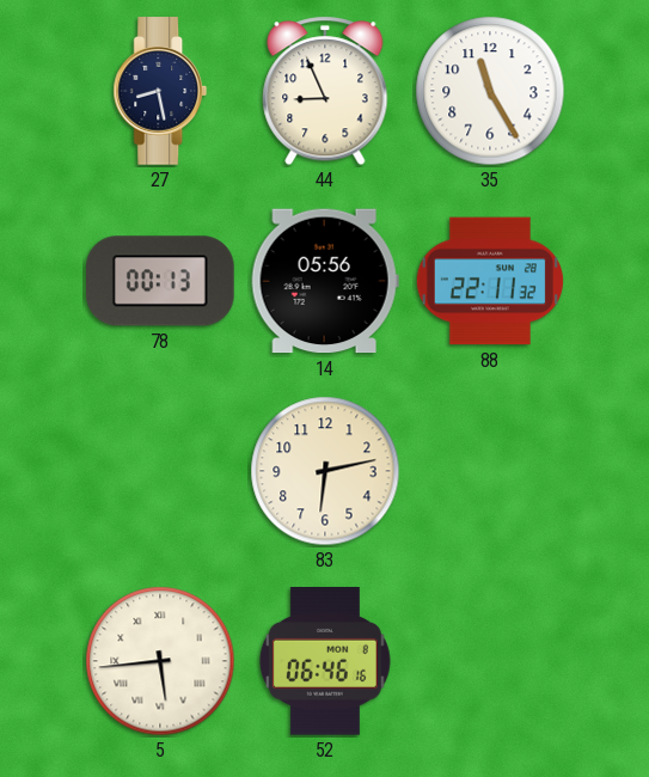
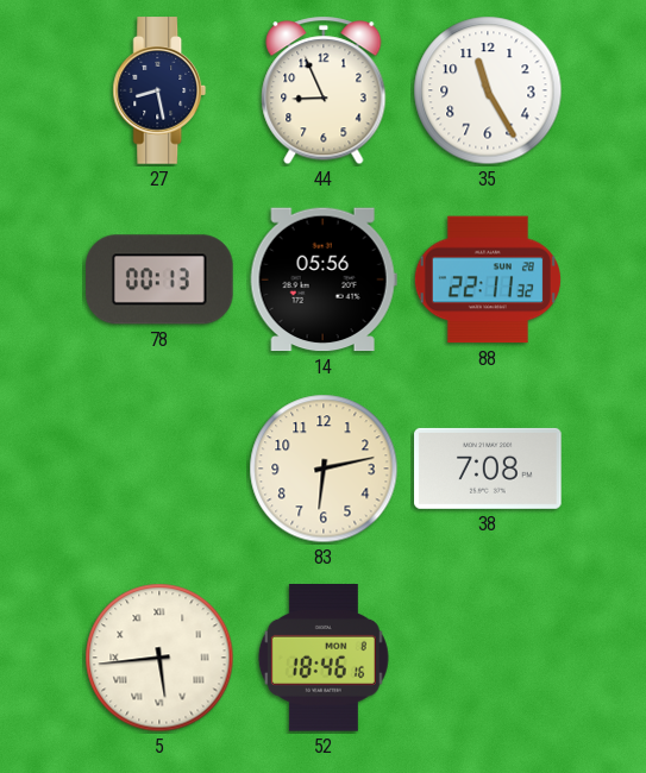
38: none -> 7:08 (488, 469)
52: 06:46 -> 18:46 (324, 659)
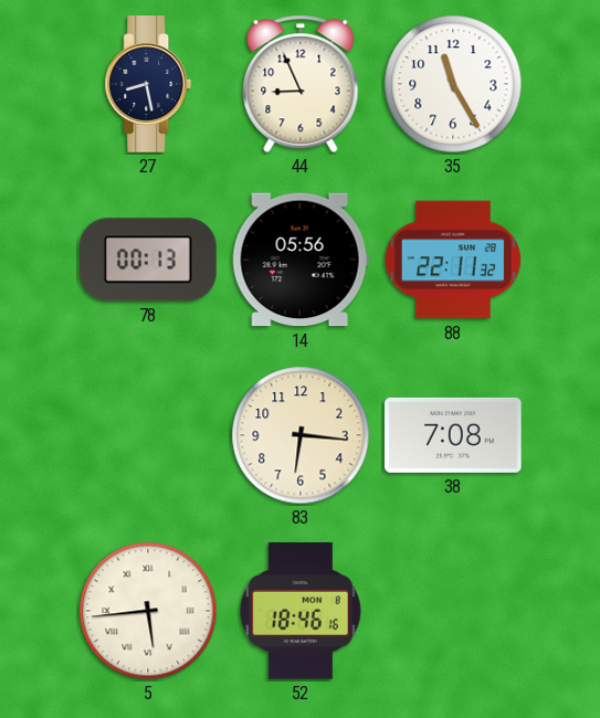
83: 6:13 -> 6:16 (301, 435)
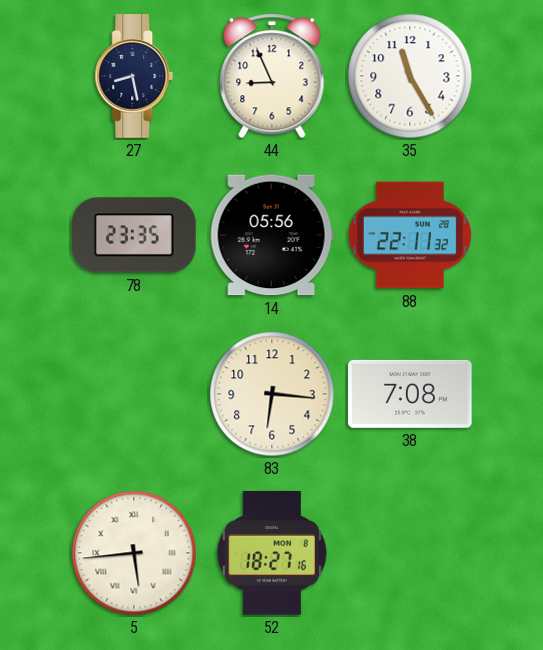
78: 00:13 -> 23:35 (135, 235)
52: 18:46 -> 18:27 (272, 554)
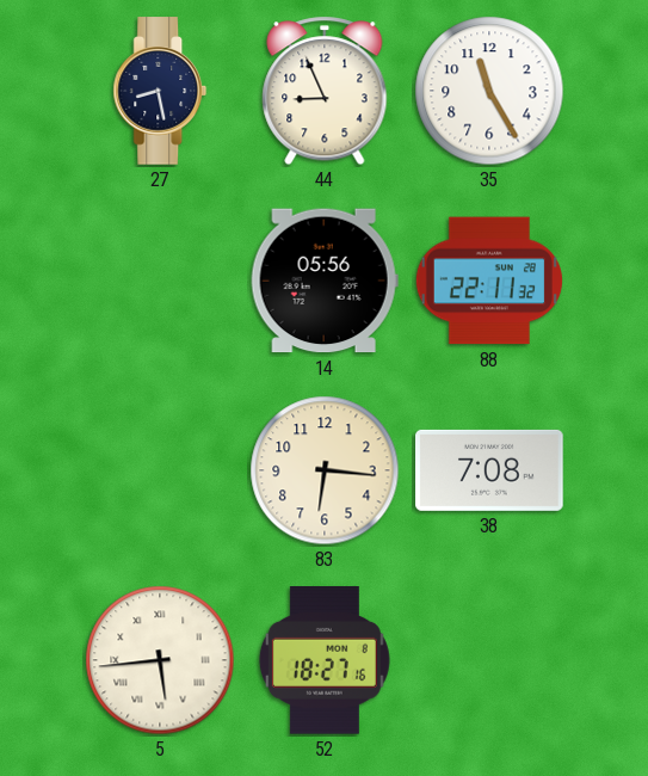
78: 23:35 -> none (135, 235)
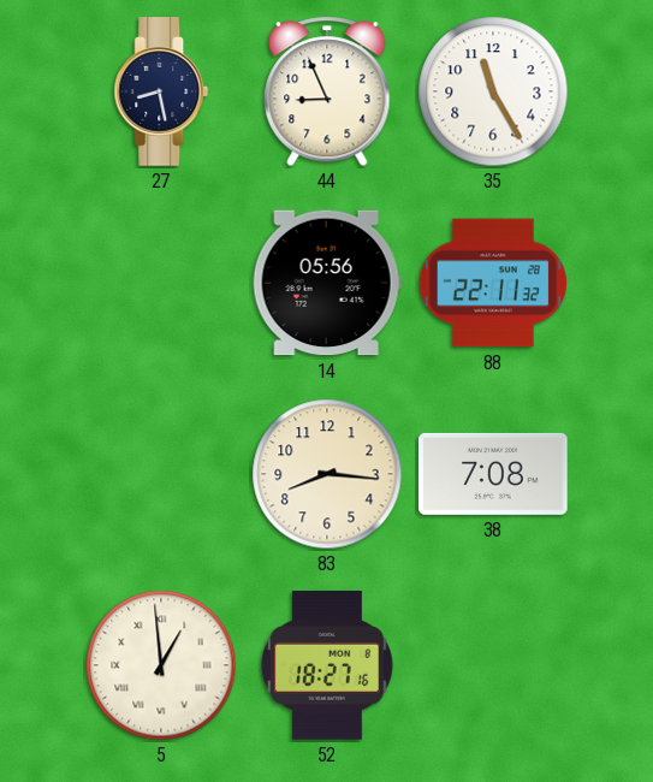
83: 6:16 -> 8:16 (327, 474)
5: 5:44 -> 12:59 (161, 665)
